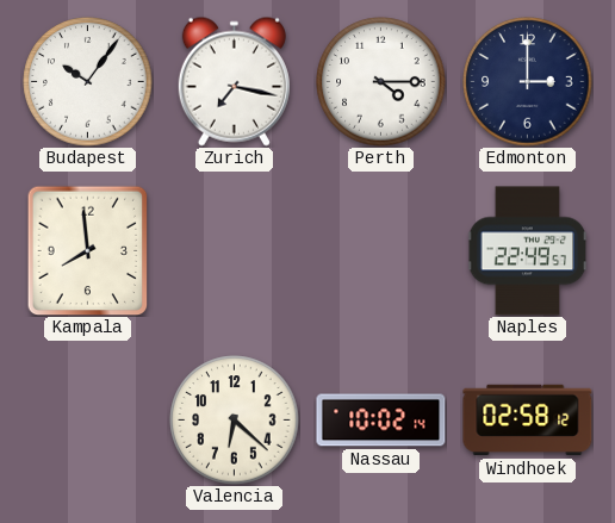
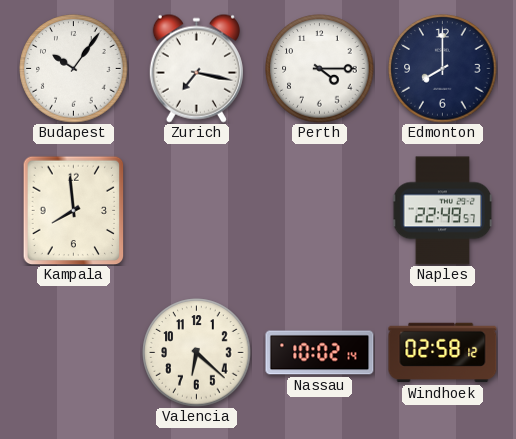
Edmonton: 3:00 -> 8:00 (443, 69)
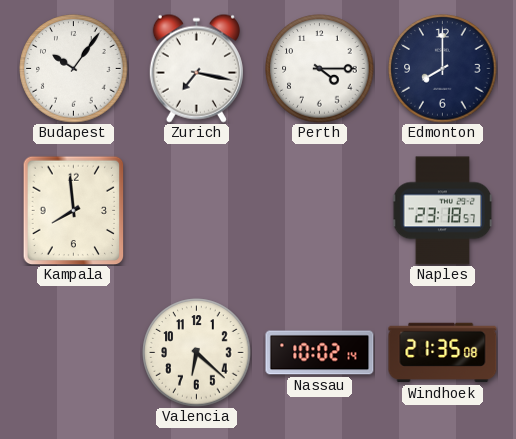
Naples: 22:49 -> 23:18 (443, 211)
Windhoek: 02:58 -> 21:35 (443, 353)
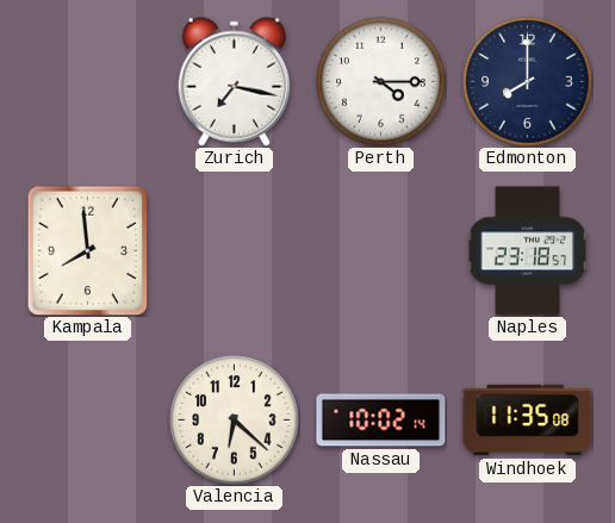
Budapest: 10:06 -> none (74, 69)
Windhoek: 21:35 -> 11:35 (528, 421)
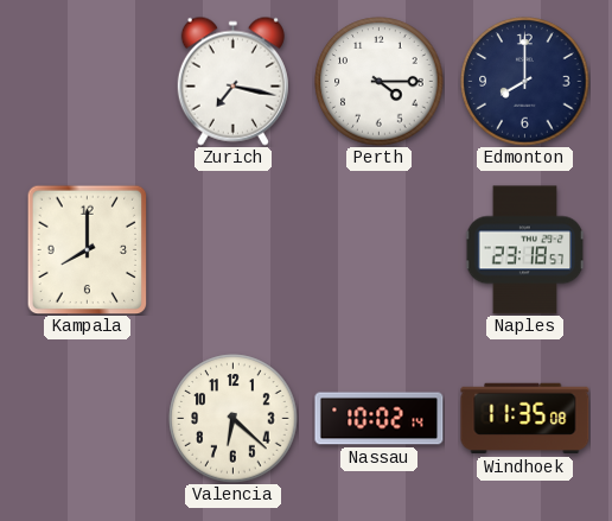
Kampala: 7:59 -> 8:00 (88, 249)
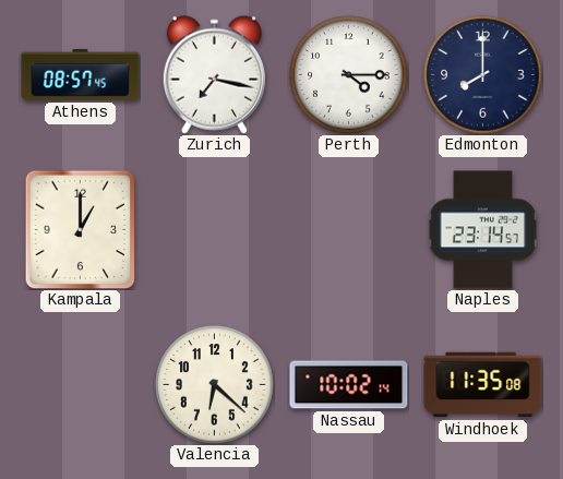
Athens: none -> 08:57 (81, 74)
Kampala: 8:00 -> 1:00 (81, 229)
Naples: 23:18 -> 23:14 (483, 230)
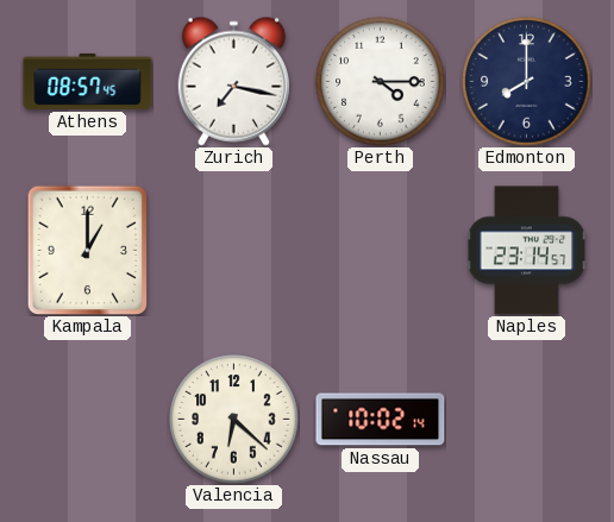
Windhoek: 11:35 -> none (483, 385)
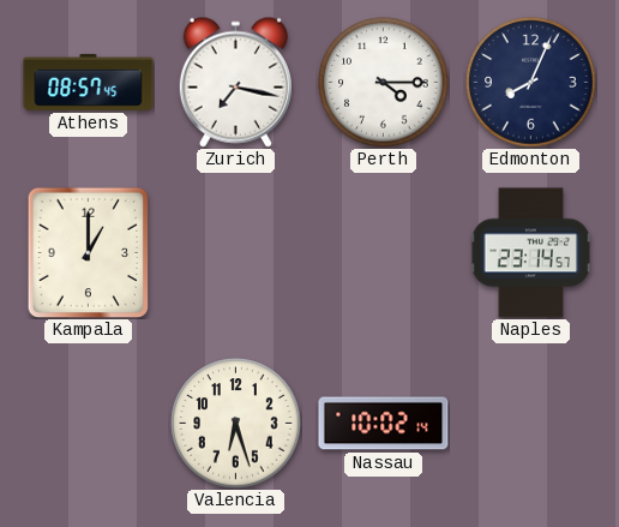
Edmonton: 8:00 -> 8:04 (531, 83)
Valencia: 6:22 -> 6:27 (236, 424)
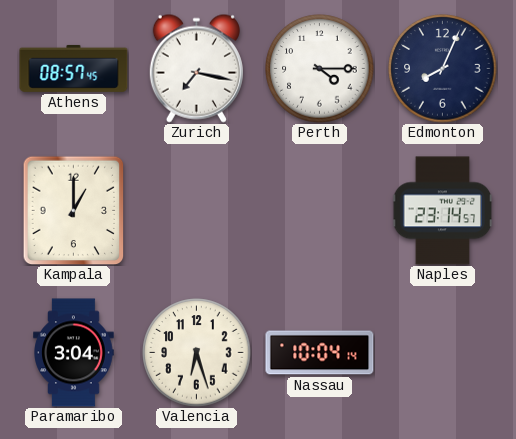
Paramaribo: none -> 3:04 (74, 353)
Nassau: 10:02 -> 10:04 (320, 353)
